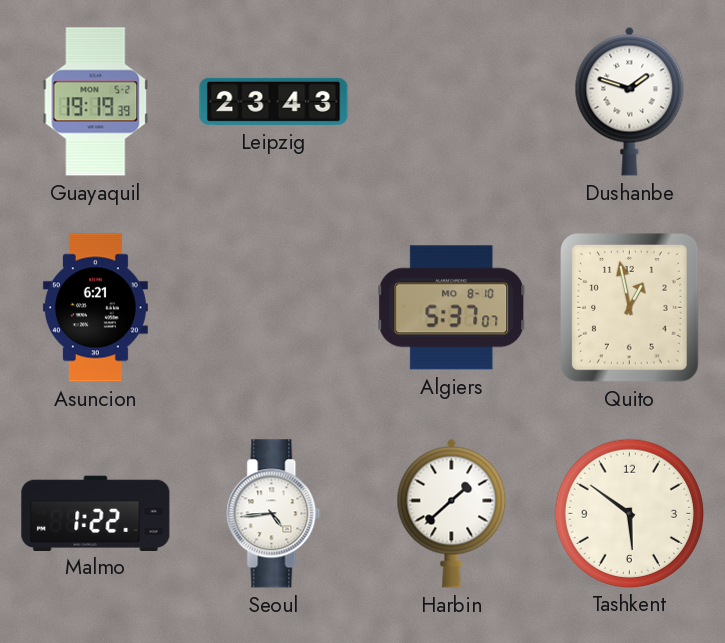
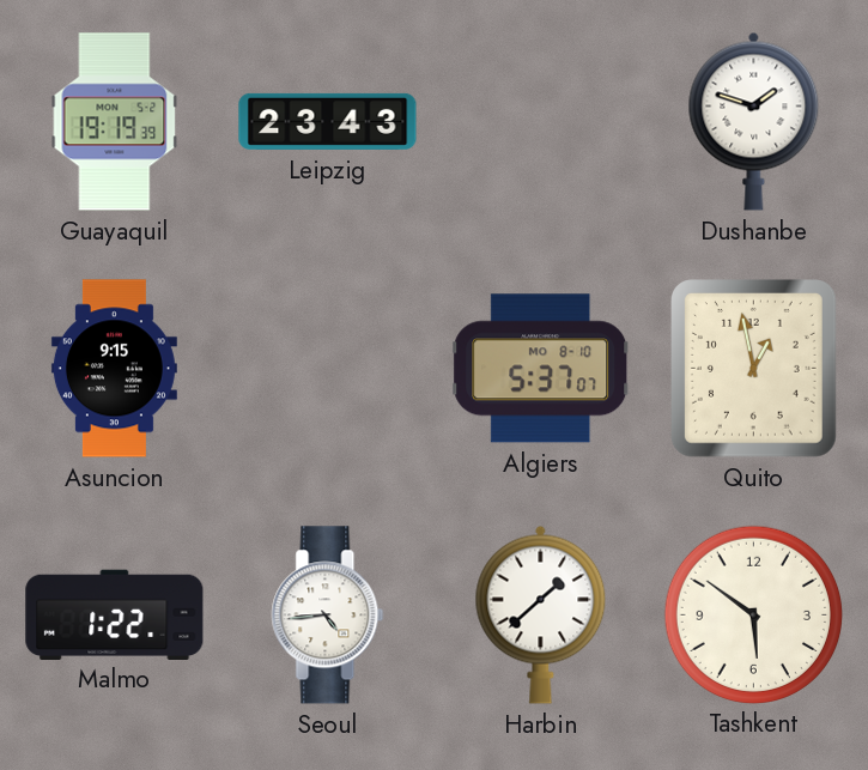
Asuncion: 6:21 -> 9:15 (114, 369)
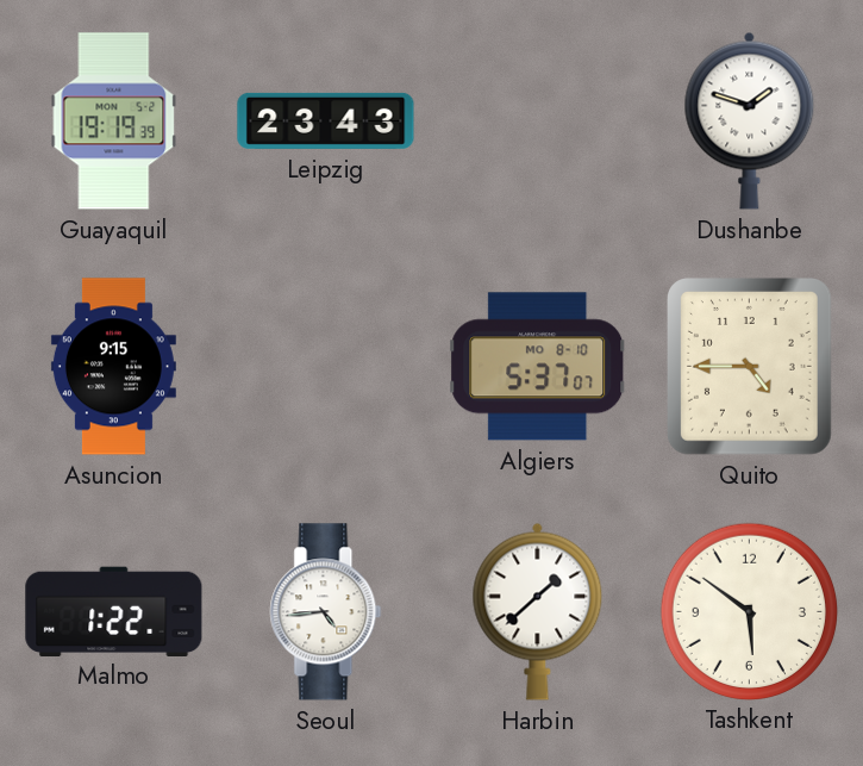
Quito: 12:58 -> 4:45 (750, 367)
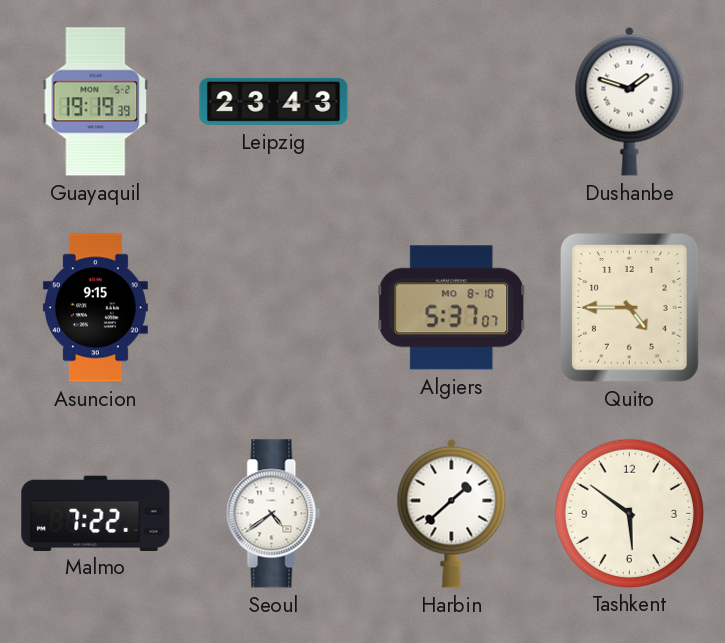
Malmo: 1:22 -> 7:22 (96, 513)
Seoul: 4:44 -> 4:39 (274, 514)
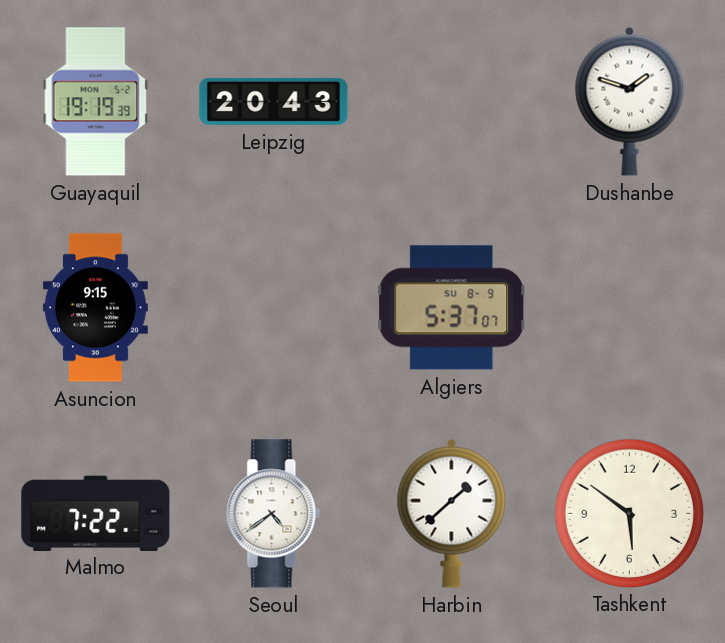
Leipzig: 23:43 -> 20:43 (274, 101)
Algiers date: MO 8-10 -> SU 8-9 (452, 308)
Quito: 4:45 -> none (630, 308)
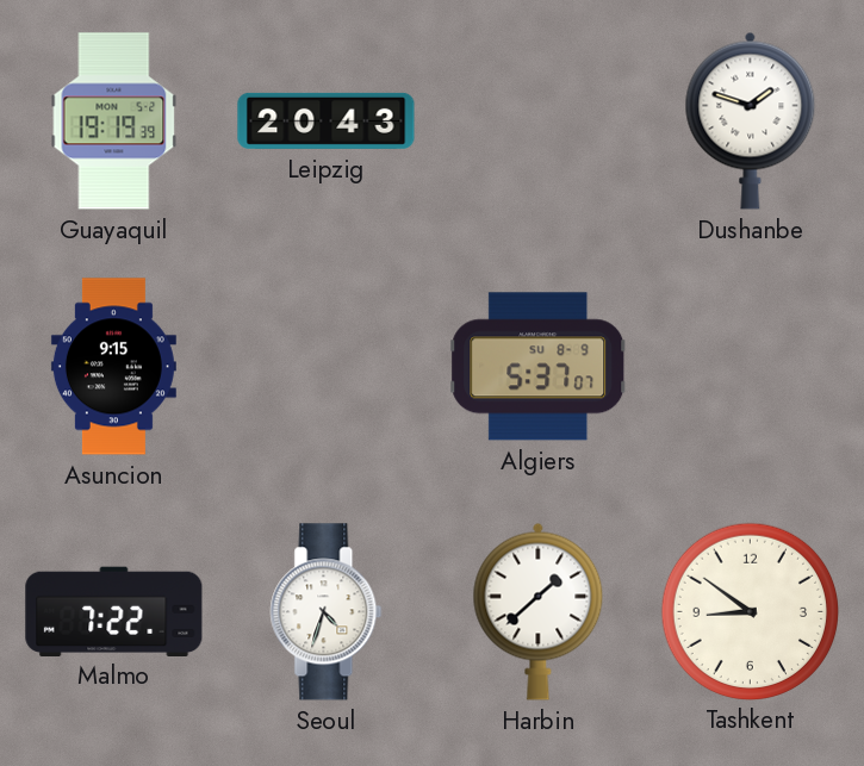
Seoul: 4:39 -> 4:33 (327, 612)
Tashkent: 5:51 -> 8:51 (750, 611)
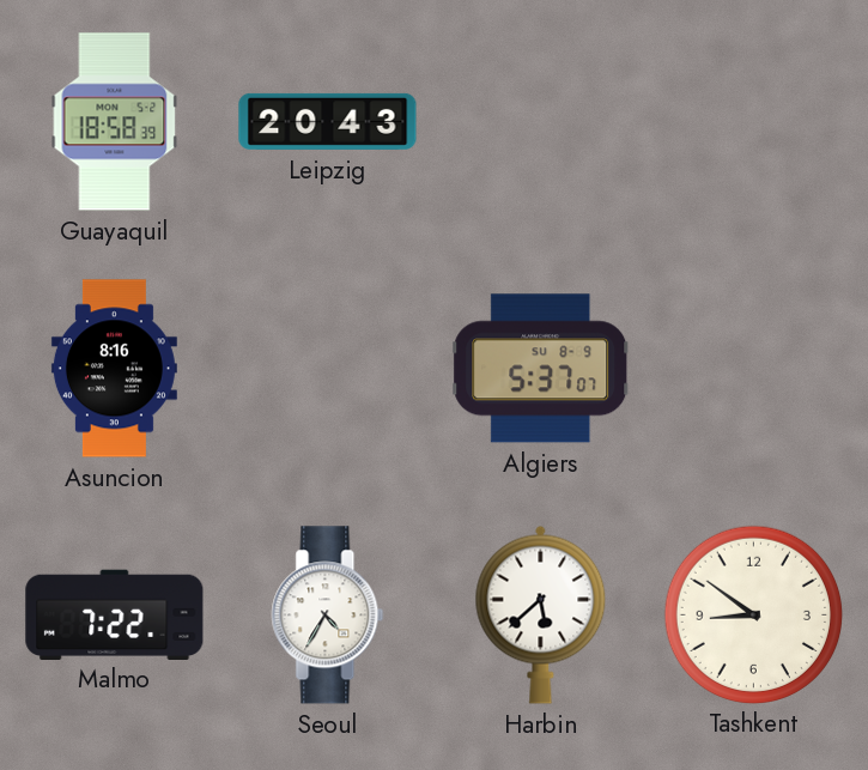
Guayaquil: 19:19 -> 18:58 (115, 122)
Dushanbe: 1:48 -> none (751, 120)
Asuncion: 9:15 -> 8:16 (114, 369)
Seoul: 4:33 -> 4:35 (328, 616)
Harbin: 1:38 -> 5:38 (541, 614)
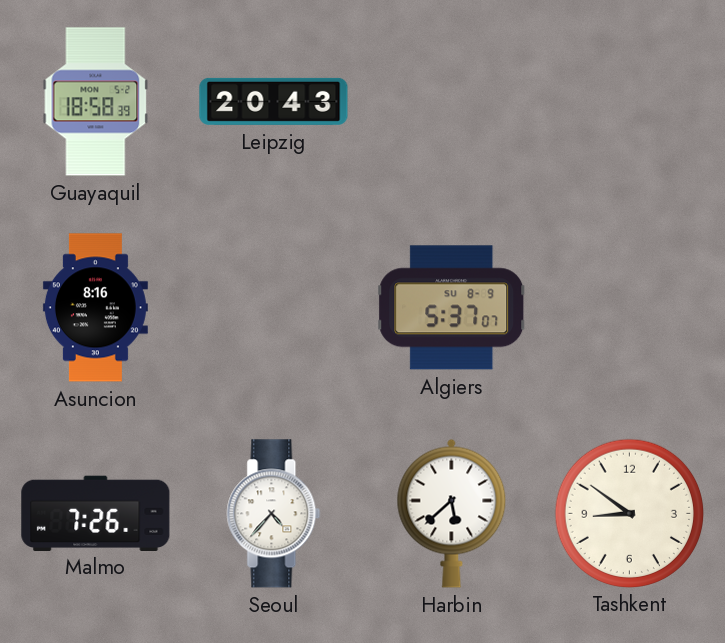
Malmo: 7:22 -> 7:26 (96, 513)
Seoul: 4:35 -> 4:37 (274, 514)
